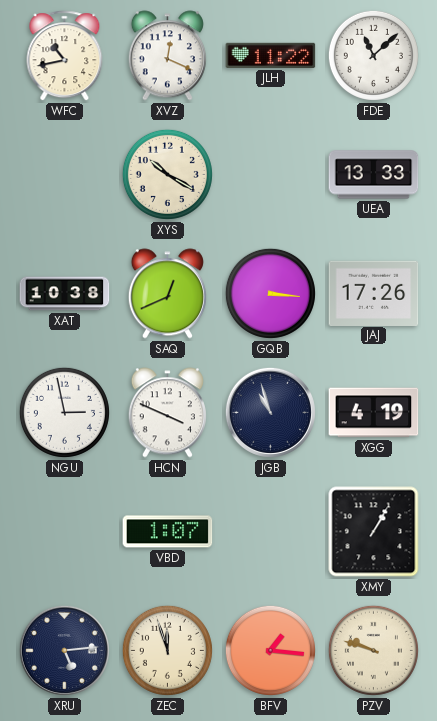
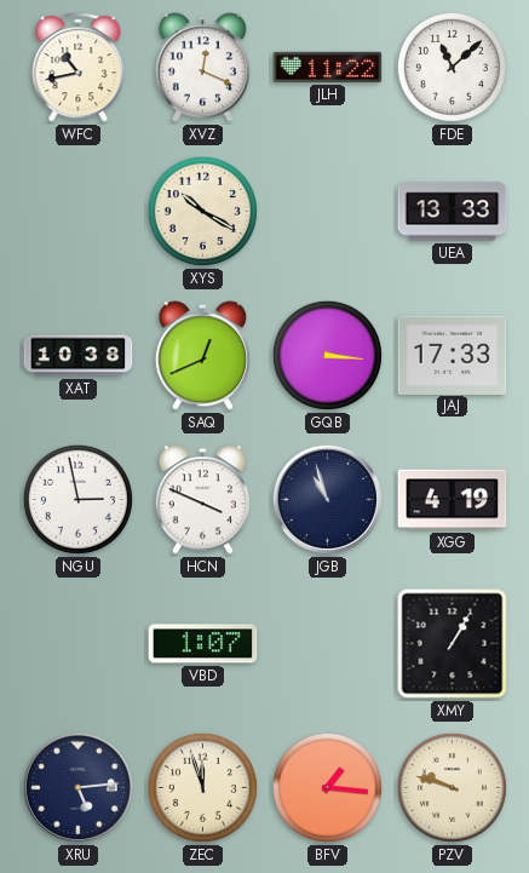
JAJ: 17:26 -> 17:33 (453, 355)
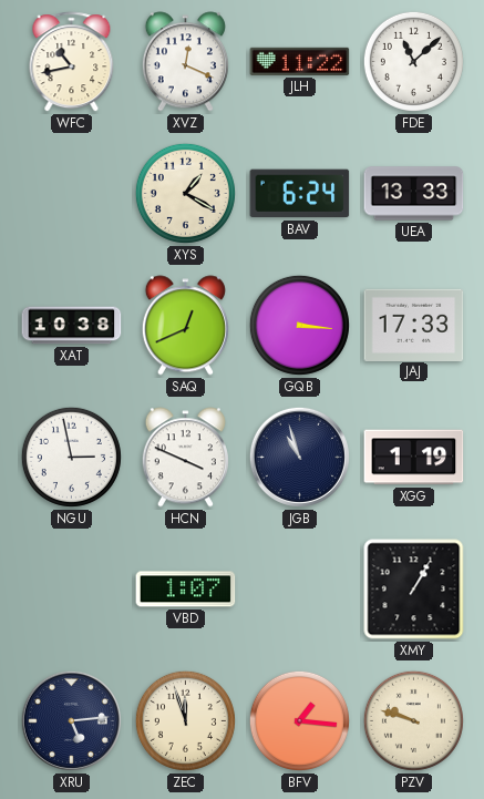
XYS: 10:20 -> 1:20 (185, 193)
BAV: none -> 6:24 (300, 194)
XGG: 4:19 -> 1:19 (414, 458)
